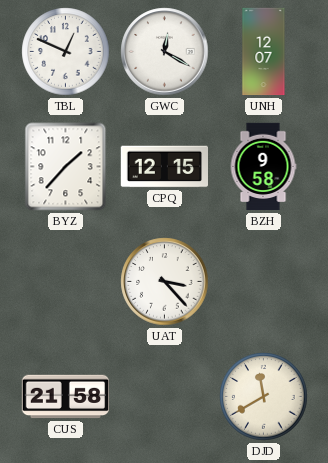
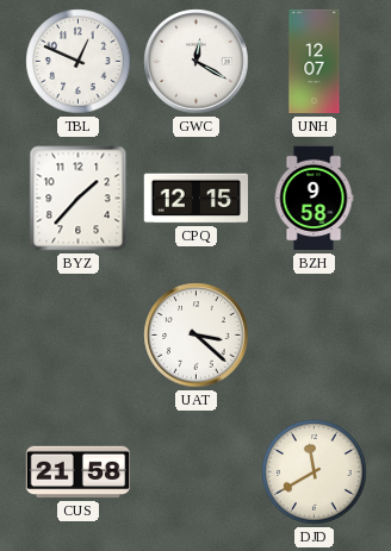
UAT: 3:23 -> 3:22 (197, 336)
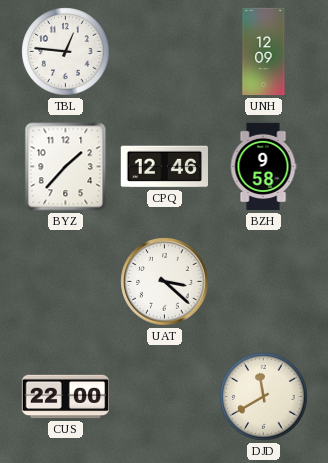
TBL: 12:49 -> 12:46 (66, 52)
GWC: 12:20 -> none (197, 62)
UNH: 12:07 -> 12:09 (264, 52)
CPQ: 12:15 -> 12:46 (164, 167)
CUS: 21:58 -> 22:00 (66, 397)
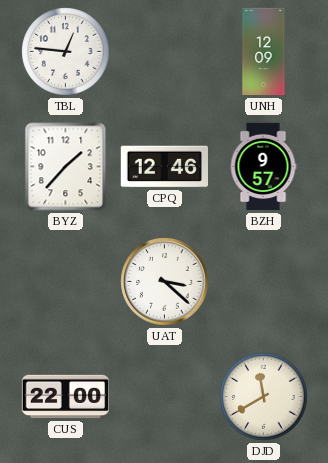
BZH: 9:58 -> 9:57 (263, 167)
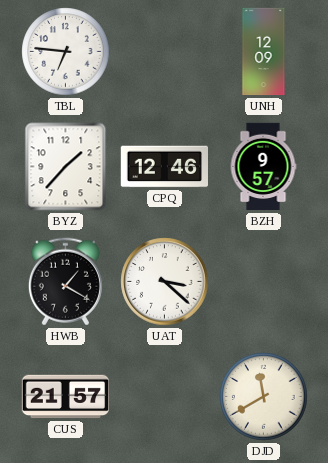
TBL: 12:46 -> 6:46 (66, 52)
HWB: none -> 1:20 (65, 282)
CUS: 22:00 -> 21:57 (66, 397)
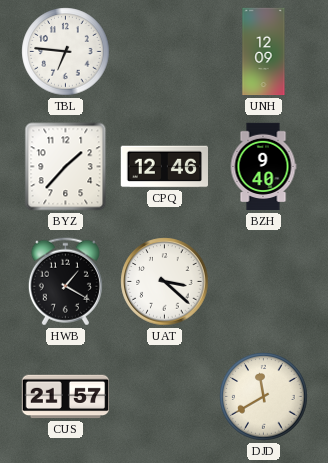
BZH: 9:57 -> 9:40 (263, 167)
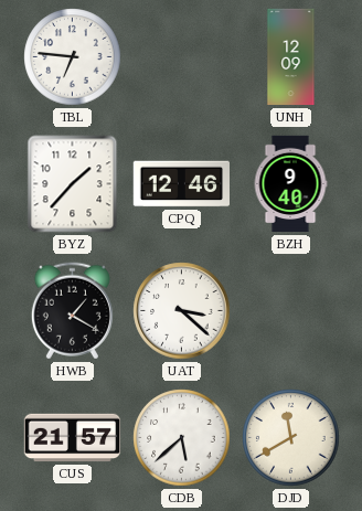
CDB: none -> 5:38 (182, 438)
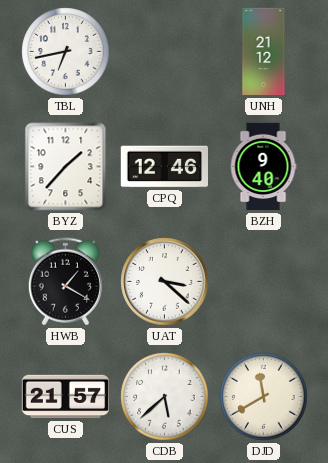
TBL: 6:46 -> 6:43 (66, 52)
UNH: 12:09 -> 21:12 (264, 52)
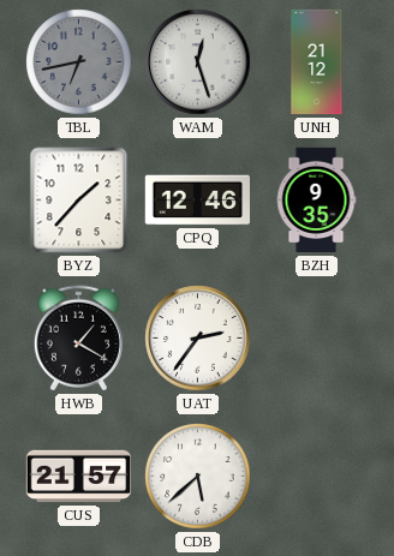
TBL dial: white -> grey (79, 62)
WAM: none -> 12:27 (198, 62)
BZH: 9:40 -> 9:35 (316, 201)
UAT: 3:22 -> 2:36 (198, 339)
DJD: 11:40 -> none (264, 397)
